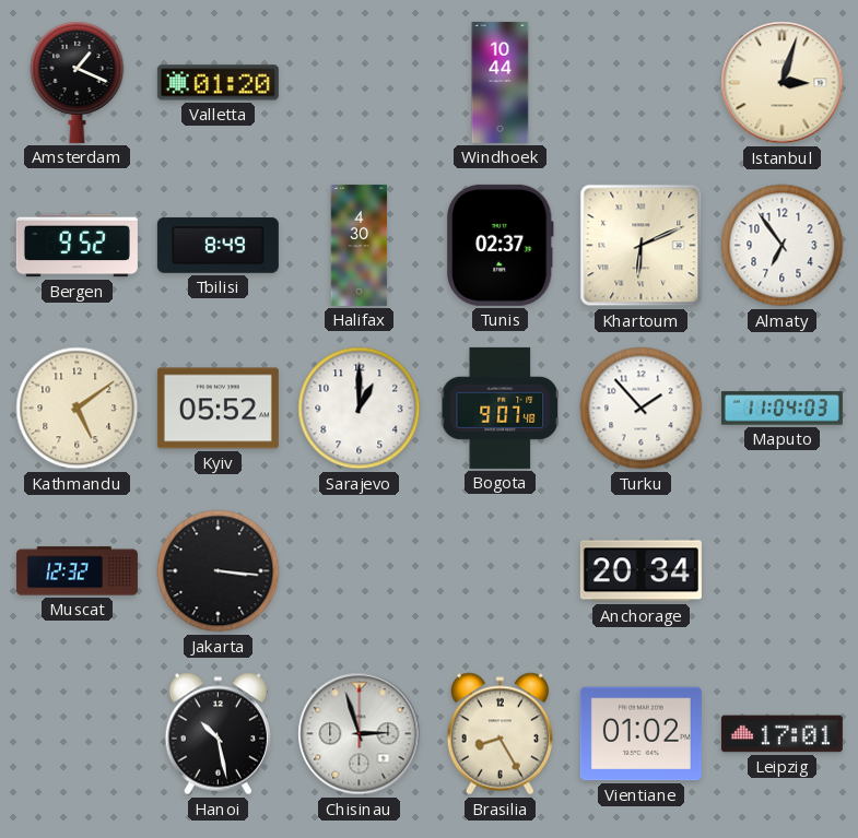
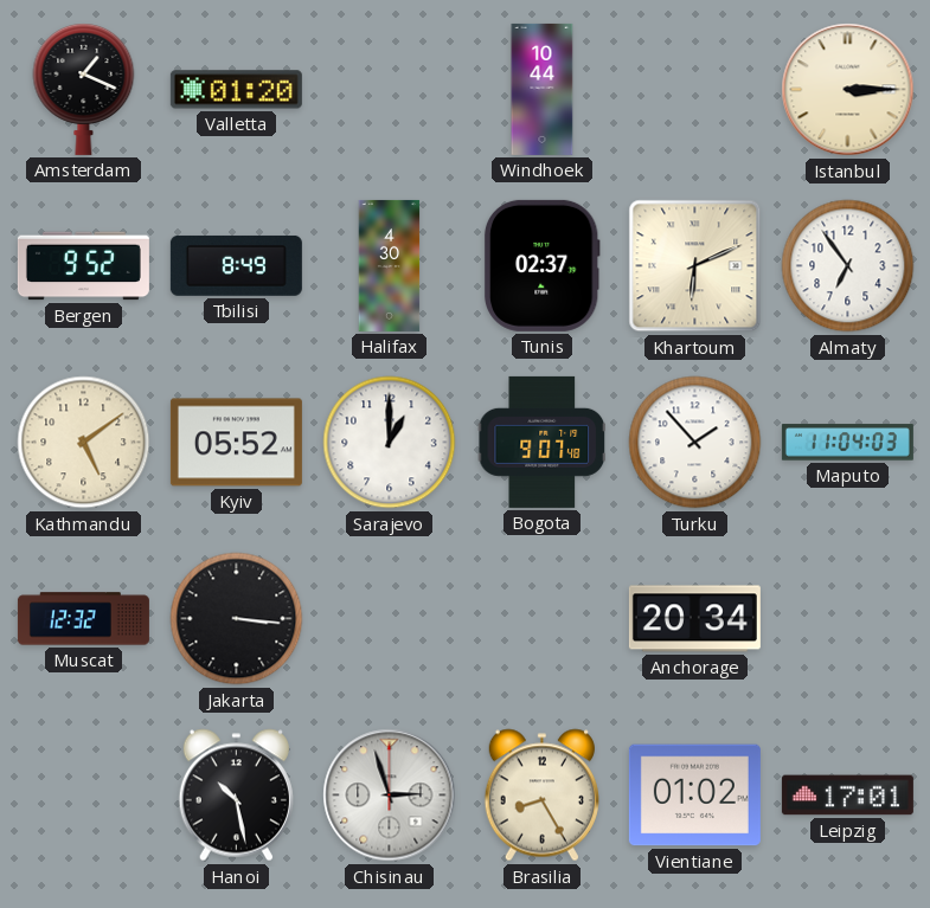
Istanbul: 3:03 -> 3:15 (848, 90)
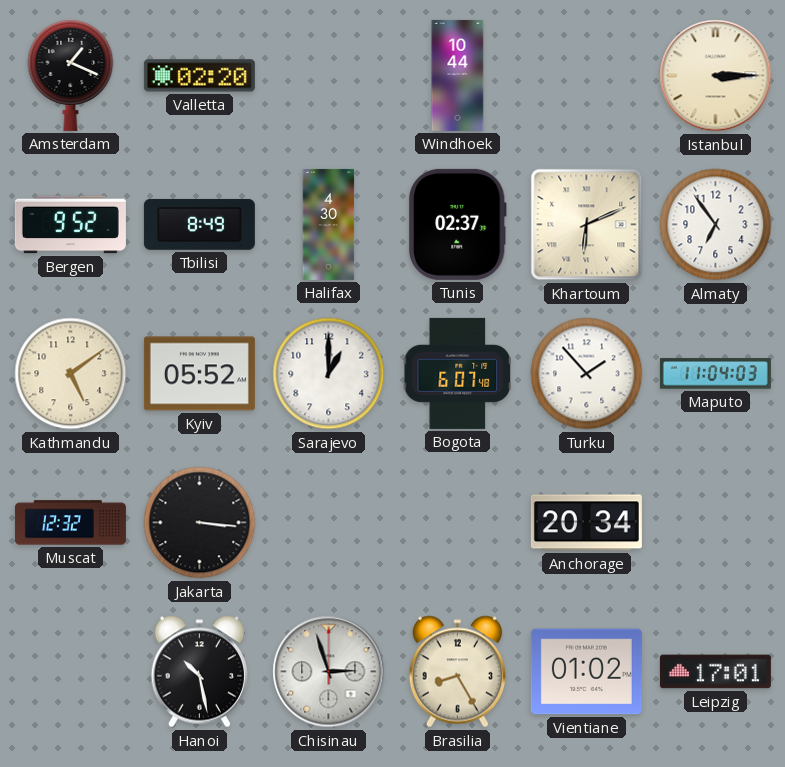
Valletta: 01:20 -> 02:20 (199, 76)
Bogota: 9:07 -> 6:07 (457, 373)
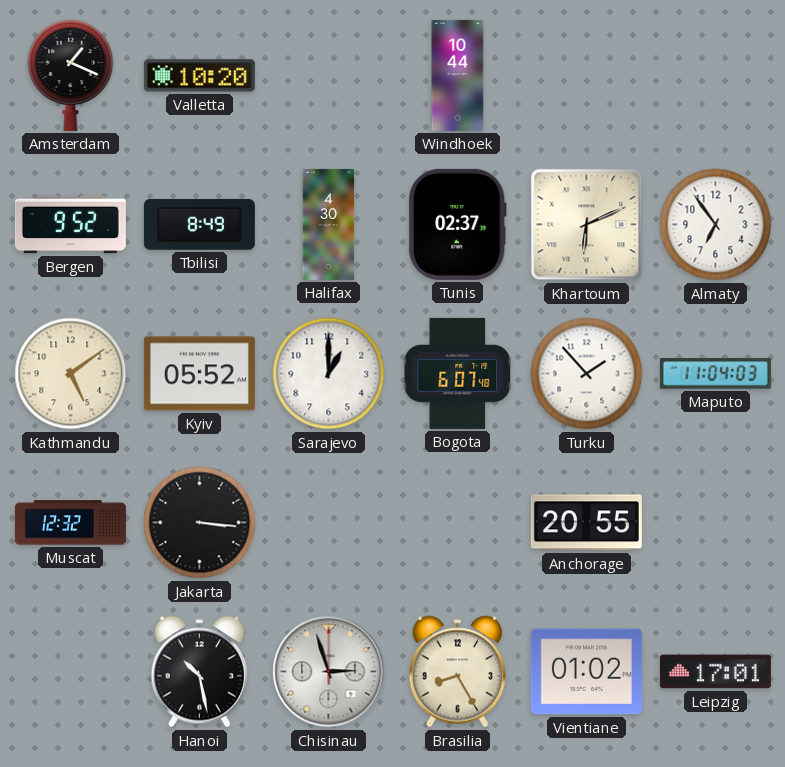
Valletta: 02:20 -> 10:20 (199, 76)
Istanbul: 3:15 -> none (716, 76)
Anchorage: 20:34 -> 20:55 (586, 523)
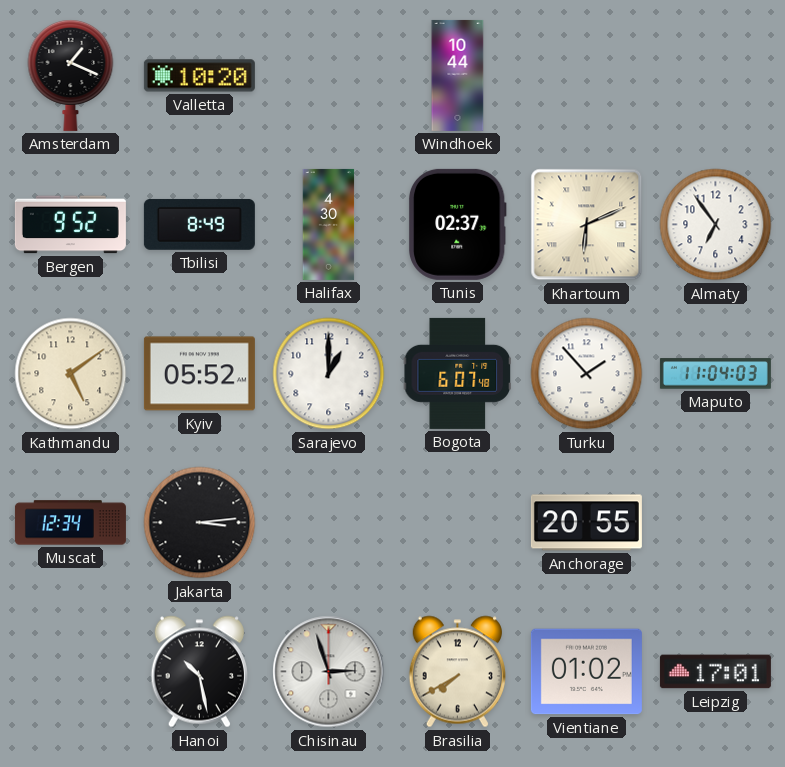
Muscat: 12:32 -> 12:34 (70, 523)
Jakarta: 3:16 -> 3:14 (200, 523)
Brasilia: 8:25 -> 7:40 (457, 672)
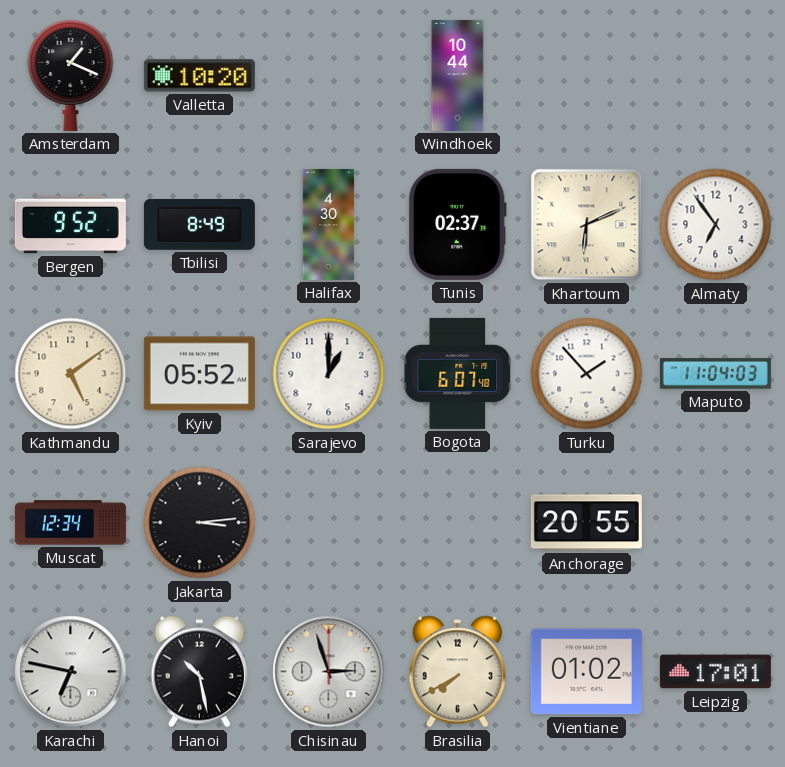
Karachi: none -> 6:47 (71, 672)
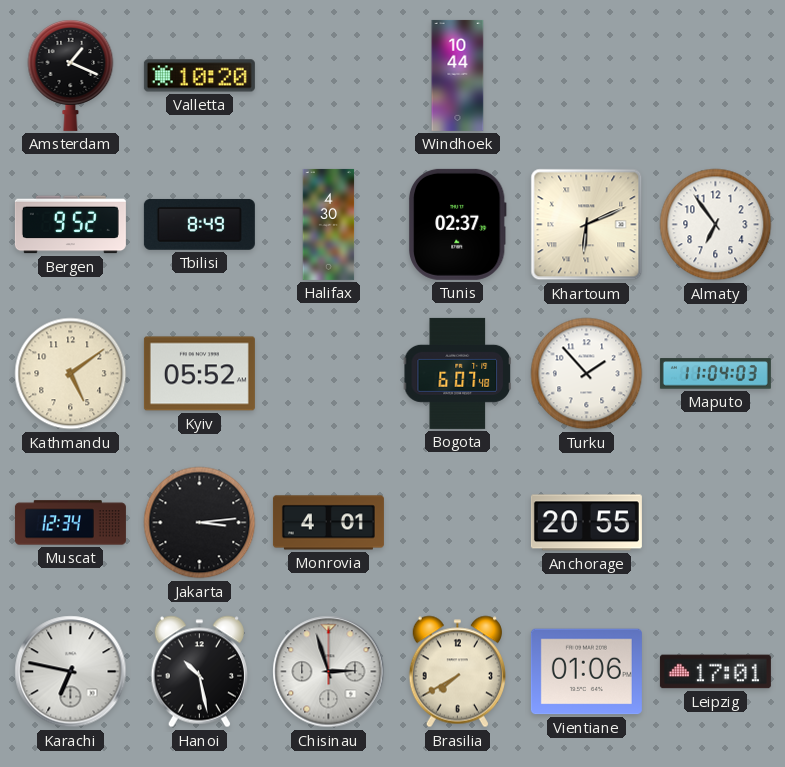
Sarajevo: 1:00 -> none (329, 374)
Monrovia: none -> 4:01 (328, 523)
Vientiane: 01:02 -> 01:06 (586, 672)
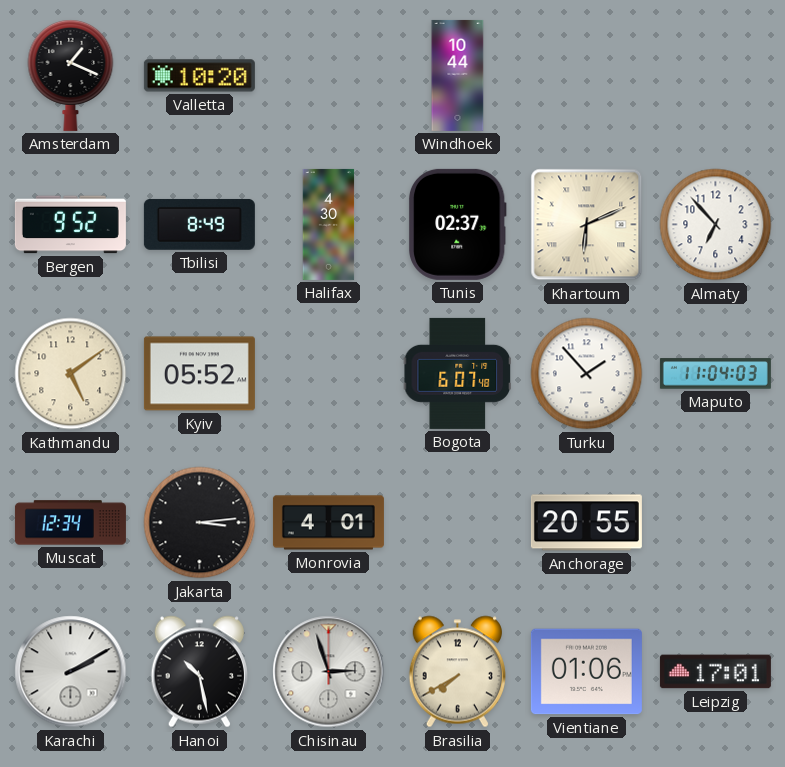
Almaty: 6:54 -> 6:53 (716, 225)
Karachi: 6:47 -> 2:10 (71, 672)
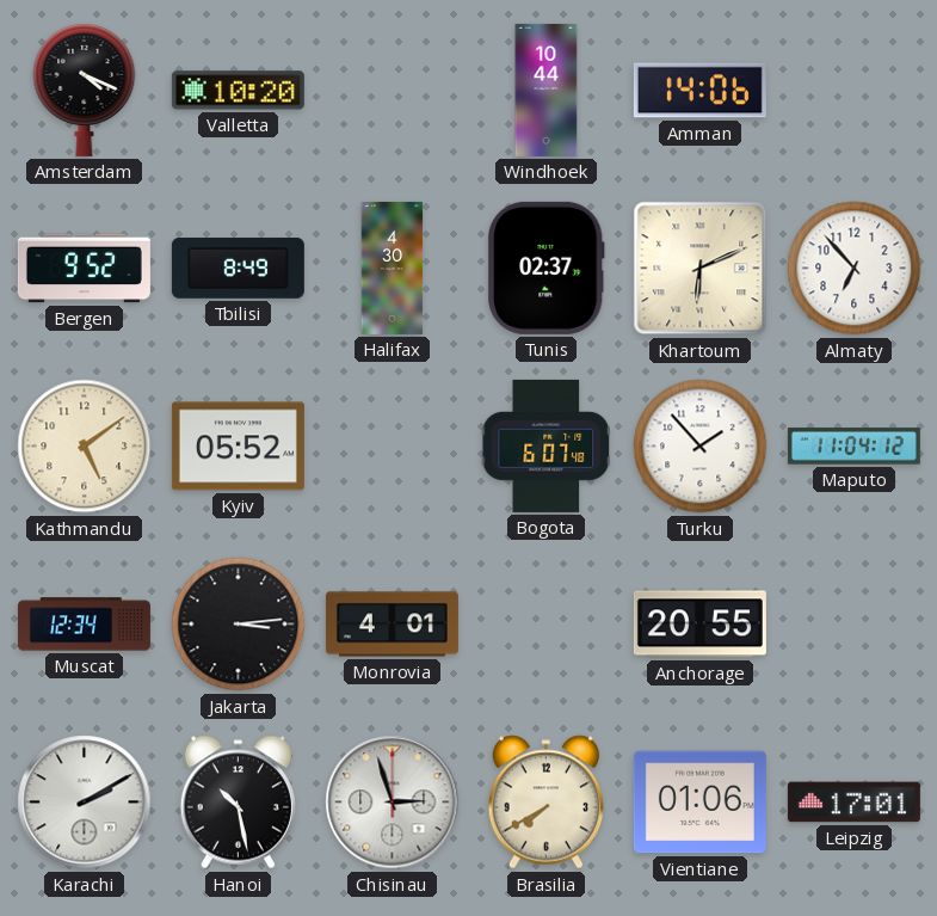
Amsterdam: 1:19 -> 4:19 (85, 91)
Amman: none -> 14:06 (699, 91)
Maputo: 11:04:03 -> 11:04:12 (853, 447)
